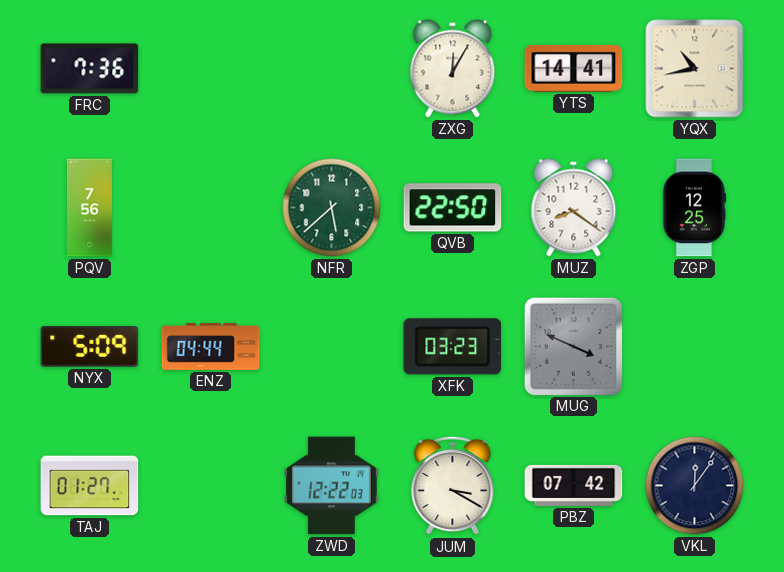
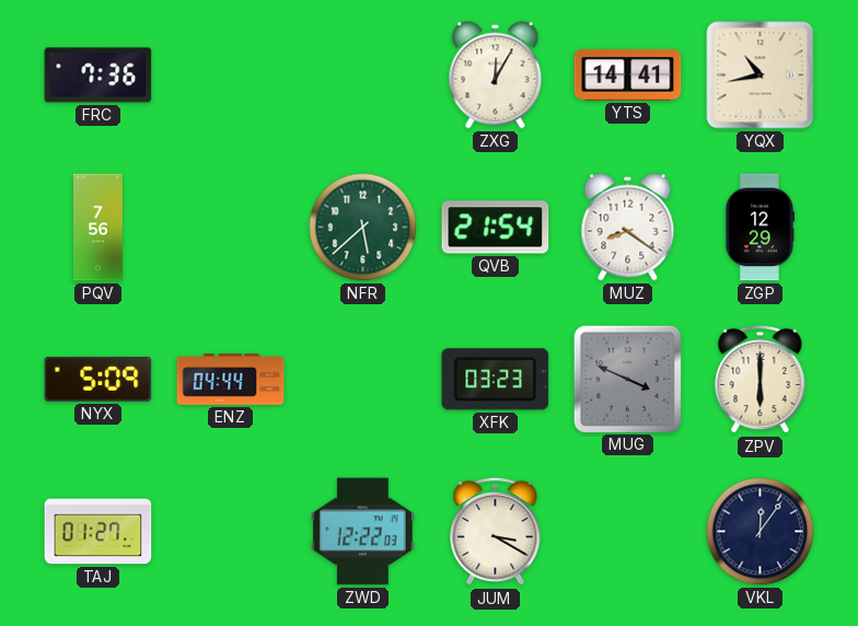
QVB: 22:50 -> 21:54 (496, 228)
ZGP: 12:25 -> 12:29 (760, 228)
ZPV: none -> 6:00 (761, 380)
PBZ: 07:42 -> none (574, 485)
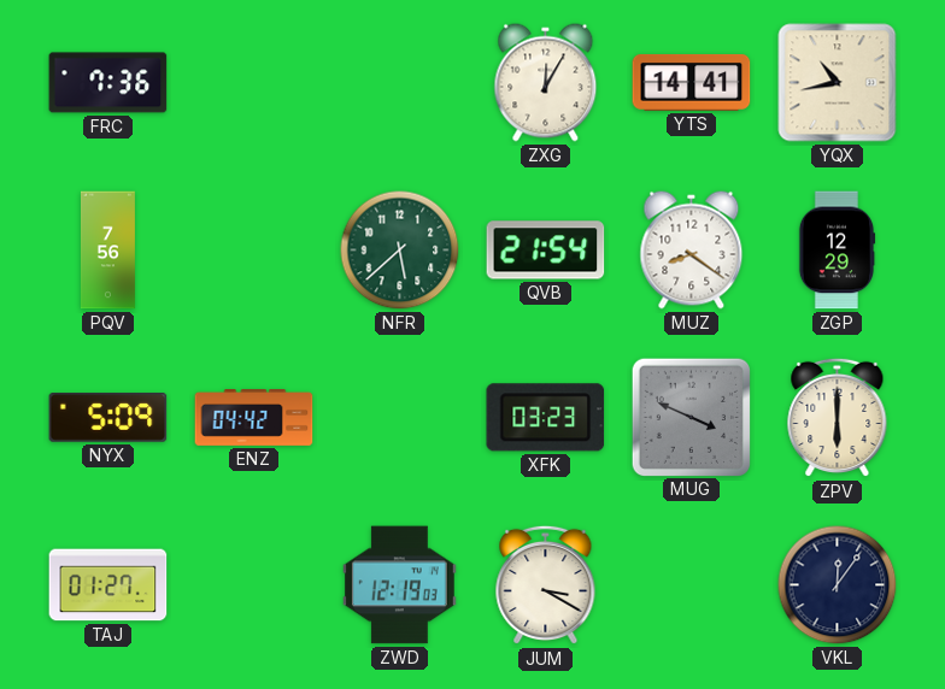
ENZ: 04:44 -> 04:42 (254, 418)
ZWD: 12:22 -> 12:19 (399, 585)
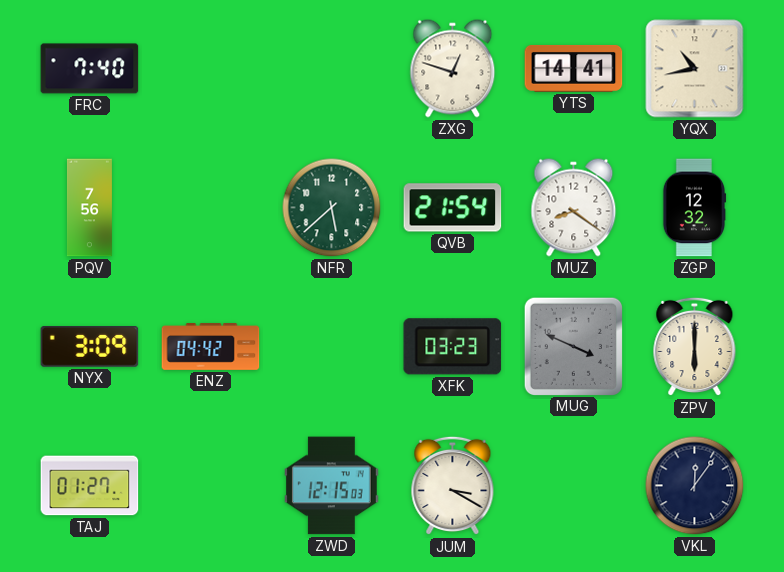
FRC: 7:36 -> 7:40 (90, 69)
ZXG: 12:05 -> 12:48 (453, 69)
ZGP: 12:29 -> 12:32 (694, 208)
NYX: 5:09 -> 3:09 (90, 347)
ZWD: 12:19 -> 12:15 (331, 486)
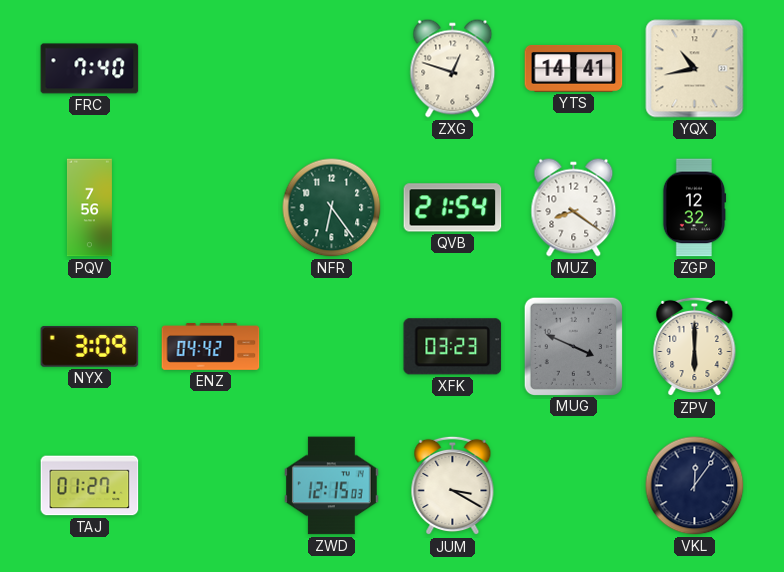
NFR: 5:38 -> 6:24 (332, 208)
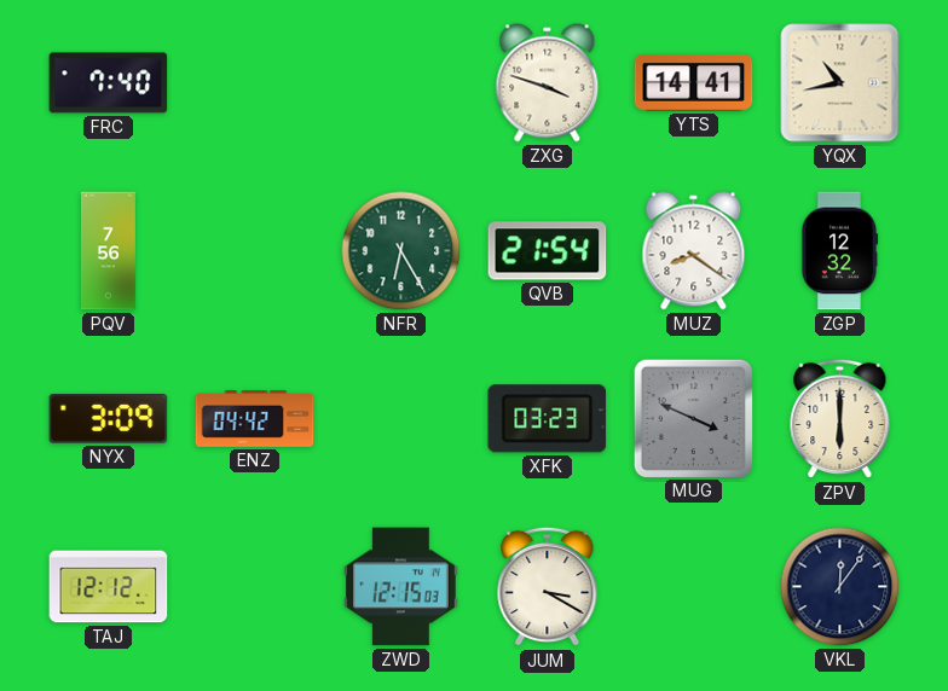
ZXG: 12:48 -> 3:48 (548, 83)
NFR: 6:24 -> 6:25 (401, 251)
TAJ: 01:27 -> 12:12 (109, 587)
